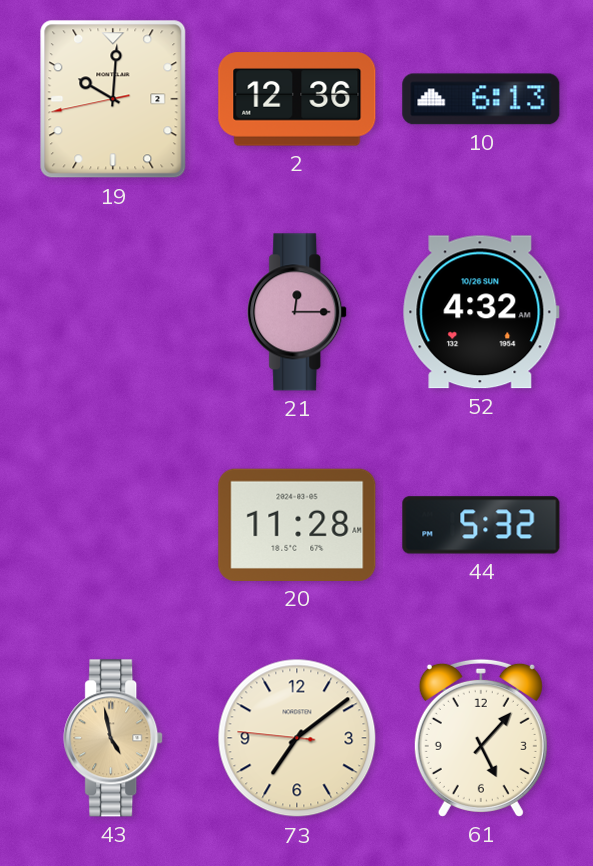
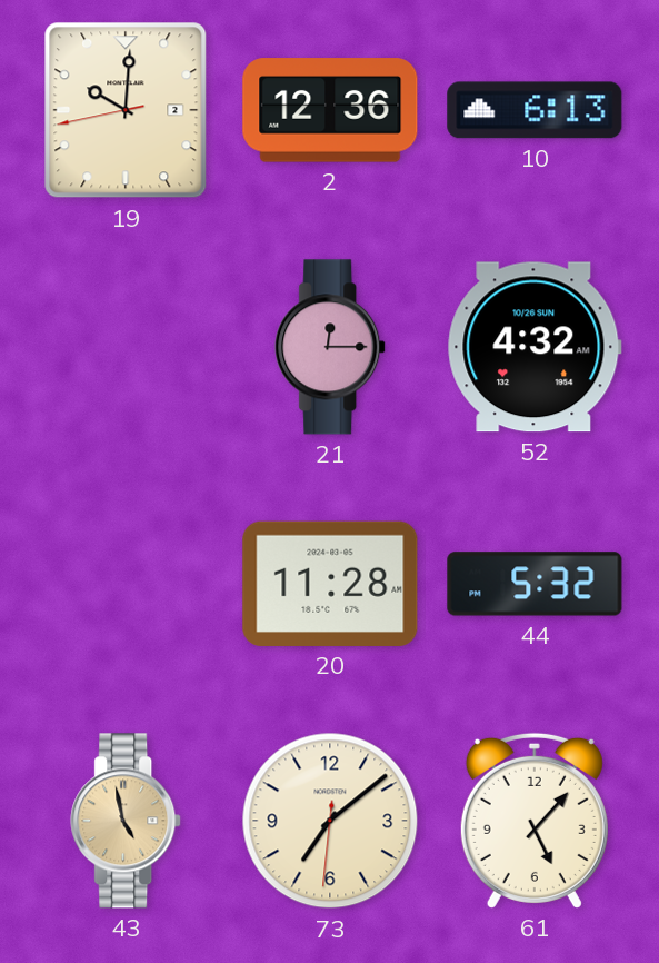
73: 7:08:46 -> 7:08:31 (330, 821)
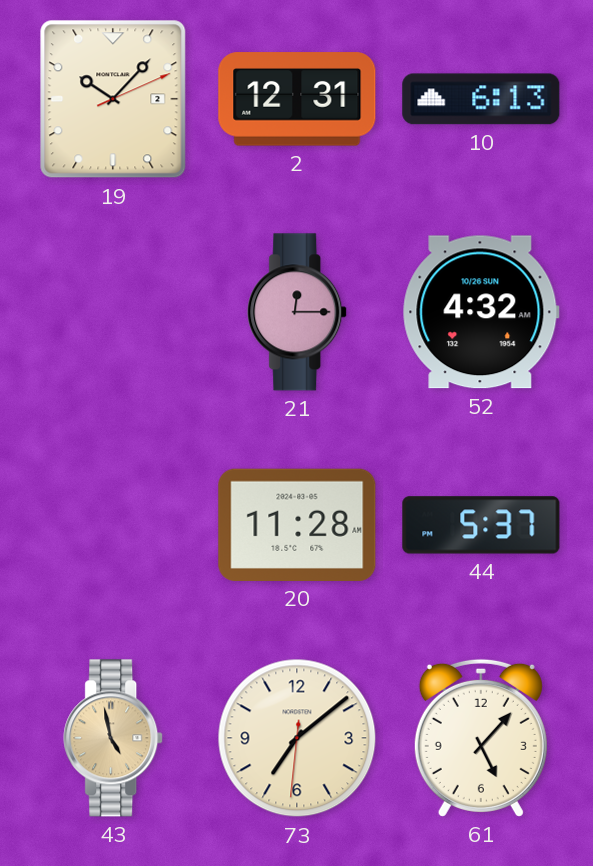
19: 10:00 -> 10:07 (113, 99)
2: 12:36 -> 12:31 (297, 99)
44: 5:32 -> 5:37 (481, 525)
